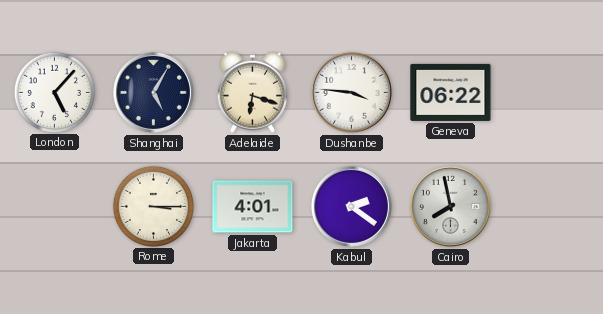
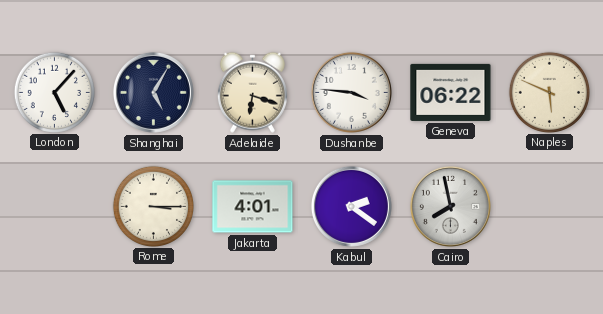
Naples: none -> 5:49 (549, 92)
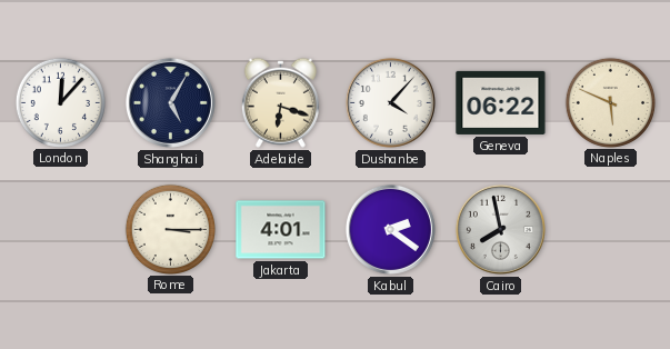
London: 5:07 -> 12:07 (60, 102)
Dushanbe: 3:46 -> 4:07 (390, 102)
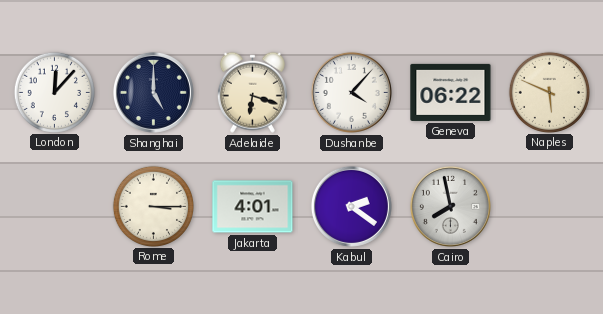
Shanghai: 5:05 -> 5:00 (153, 92)
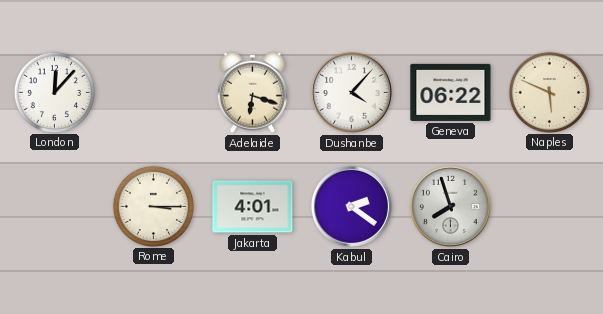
Shanghai: 5:00 -> none (153, 92)
Cairo: 7:58 -> 7:57 (450, 206)
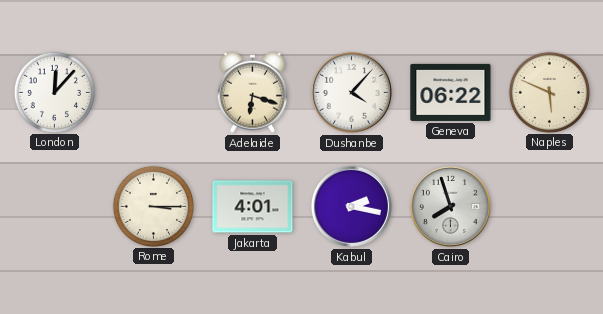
Kabul: 2:21 -> 2:17 (351, 206)
